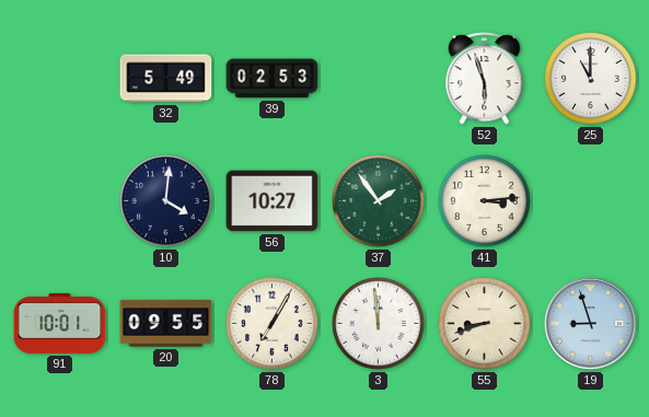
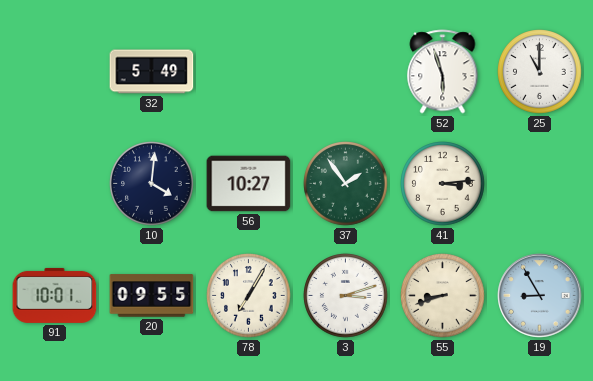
39: 02:53 -> none (273, 79)
3: 11:59 -> 3:12 (346, 296)
19: 8:57 -> 8:55 (540, 296)
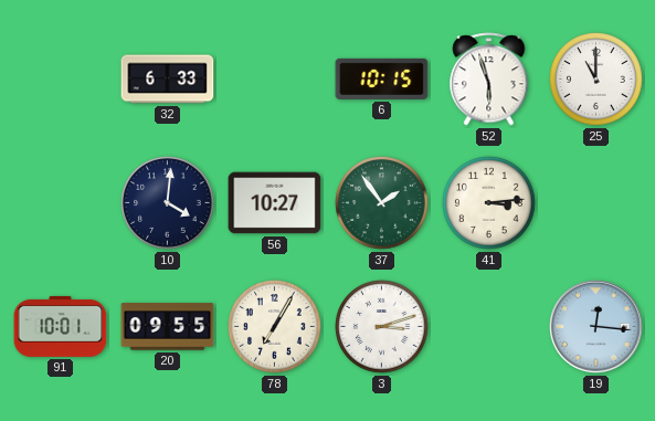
32: 5:49 -> 6:33 (168, 80)
6: none -> 10:15 (382, 78)
55: 8:42 -> none (443, 296)
19: 8:55 -> 12:16 (596, 327)
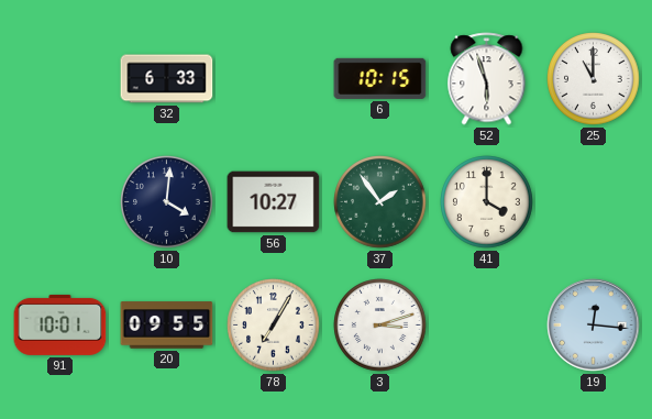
41: 3:14 -> 4:00 (487, 202)
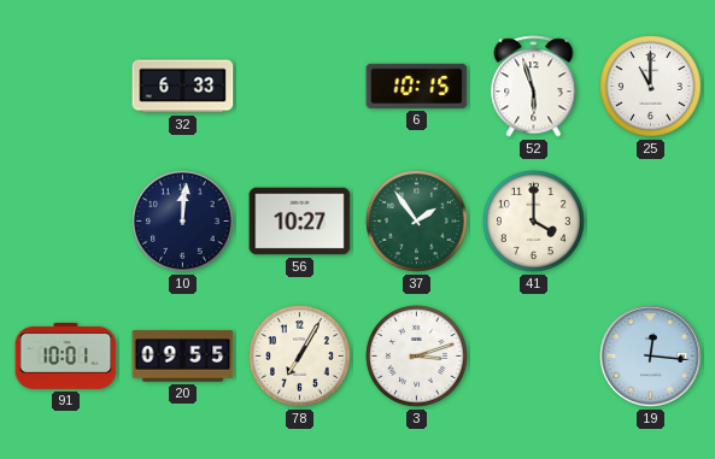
10: 4:01 -> 12:01 (183, 222)
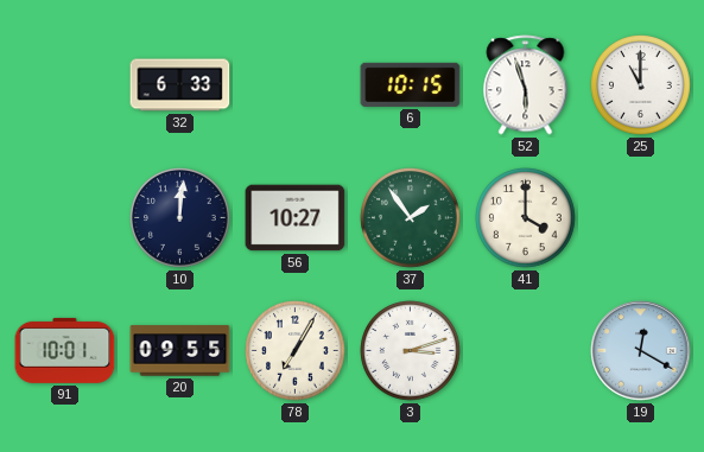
19: 12:16 -> 12:20 (641, 351)
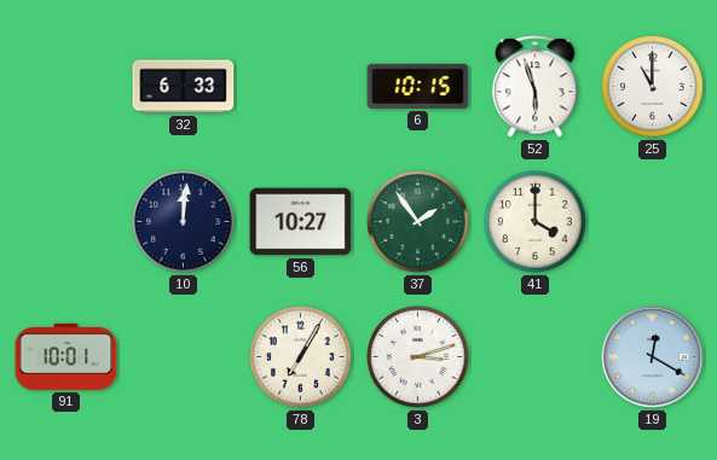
20: 09:55 -> none (180, 351)
